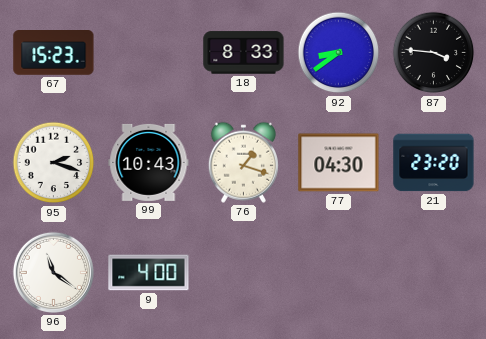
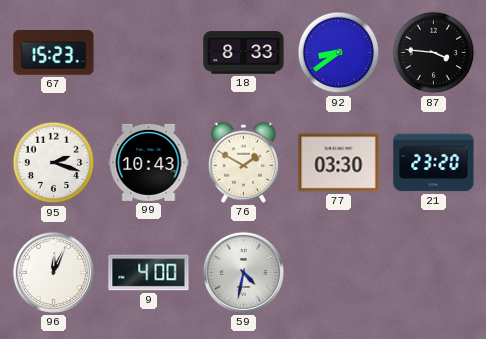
76: 1:18 -> 1:50 (243, 162)
77: 04:30 -> 03:30 (339, 163)
96: 11:21 -> 12:04 (53, 272)
59: none -> 4:32 (243, 272)
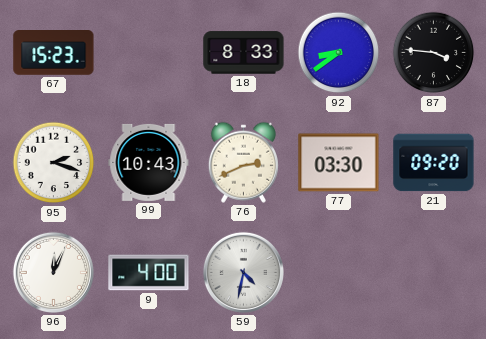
76: 1:50 -> 2:41 (243, 162)
21: 23:20 -> 09:20 (434, 163)
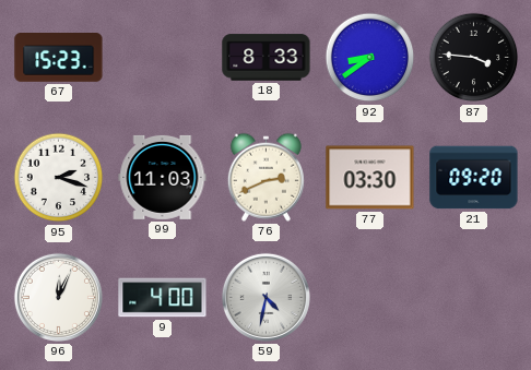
99: 10:43 -> 11:03 (163, 177)
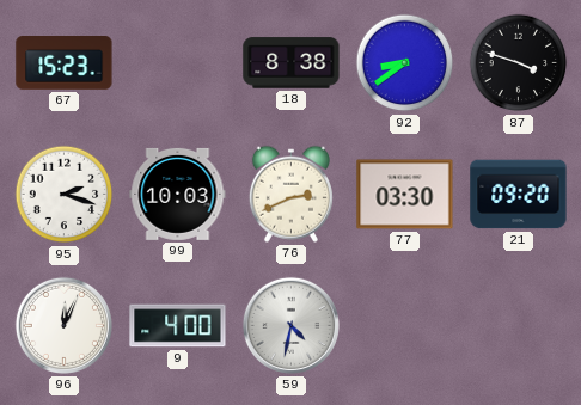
18: 8:33 -> 8:38 (292, 63)
87: 3:46 -> 3:48 (519, 63)
99: 11:03 -> 10:03 (178, 194)
